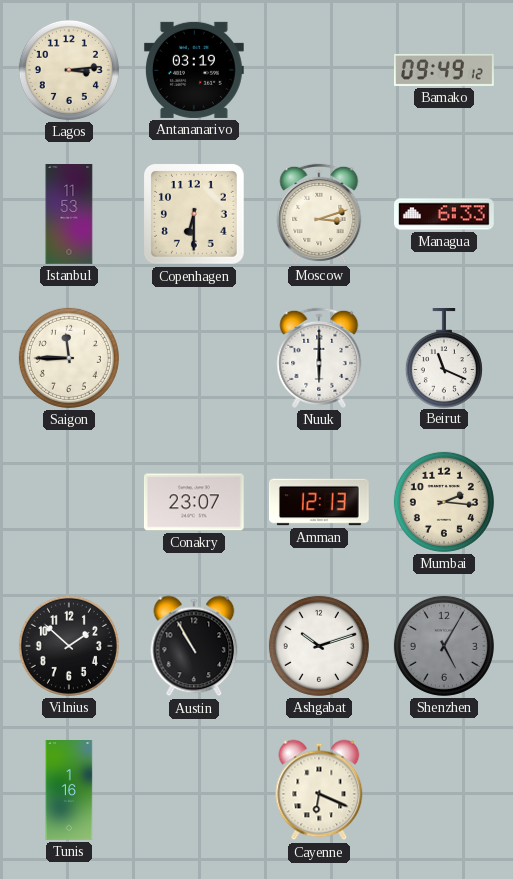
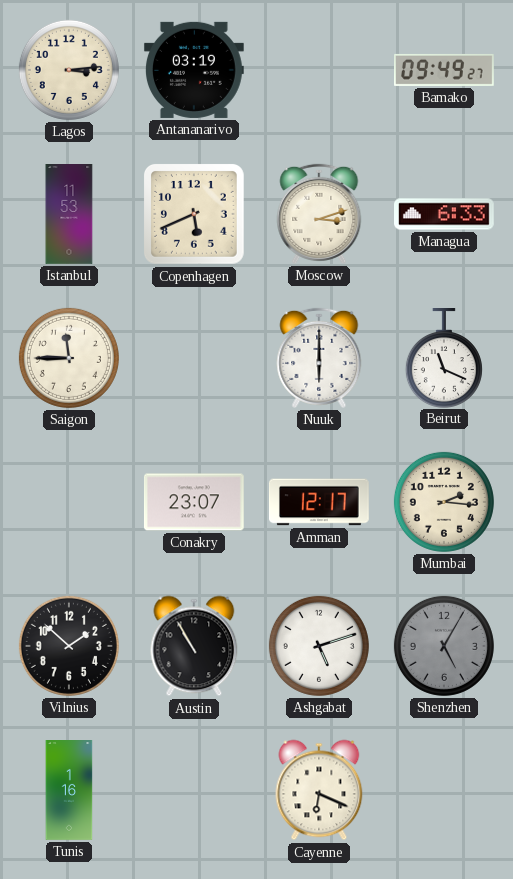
Bamako: 09:49:12 -> 09:49:27 (445, 70)
Copenhagen: 6:30 -> 5:41 (194, 214)
Amman: 12:13 -> 12:17 (320, 502)
Ashgabat: 10:12 -> 5:12 (319, 646)
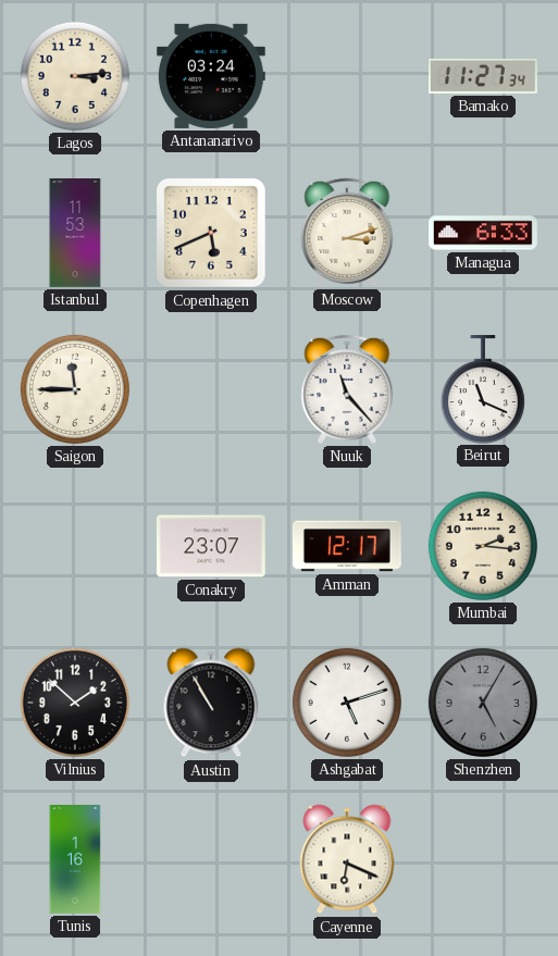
Antananarivo: 03:19 -> 03:24 (211, 76)
Bamako: 09:49 -> 11:27 (484, 76)
Nuuk: 6:00 -> 11:23 (347, 389)
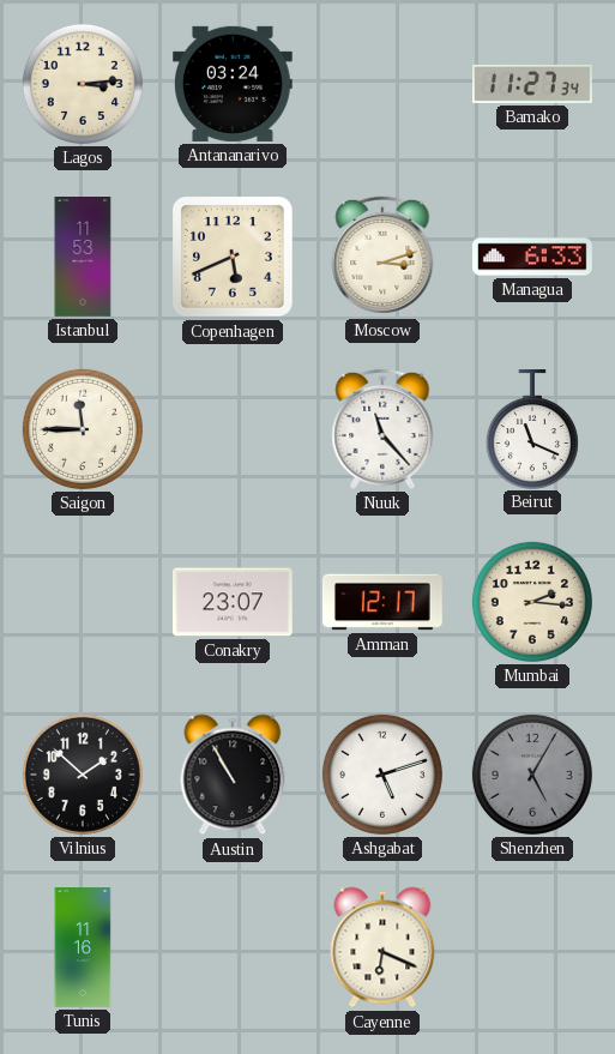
Tunis: 1:16 -> 11:16 (83, 947)
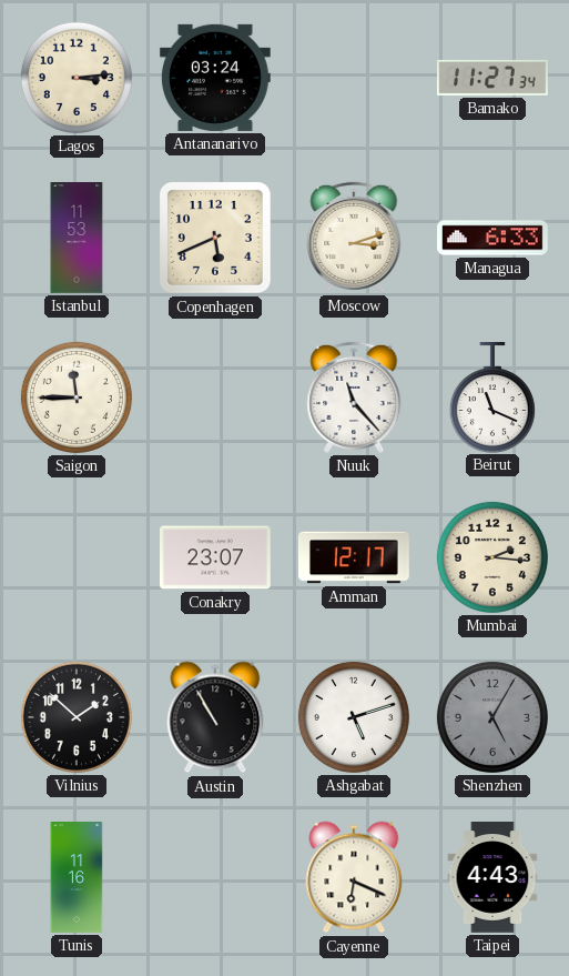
Taipei: none -> 4:43 (492, 878)
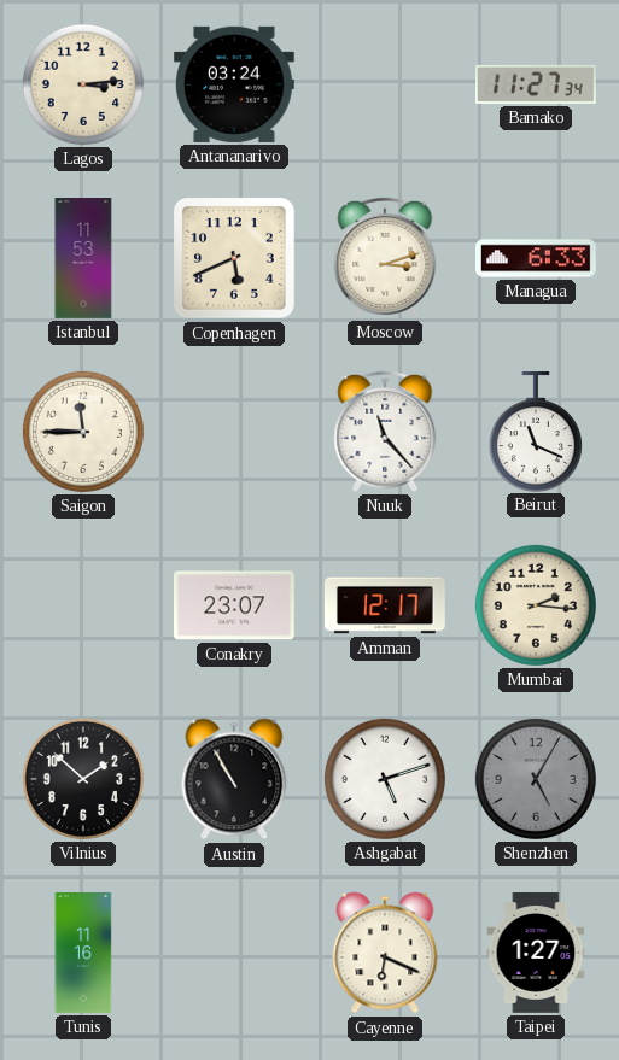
Taipei: 4:43 -> 1:27 (536, 954)
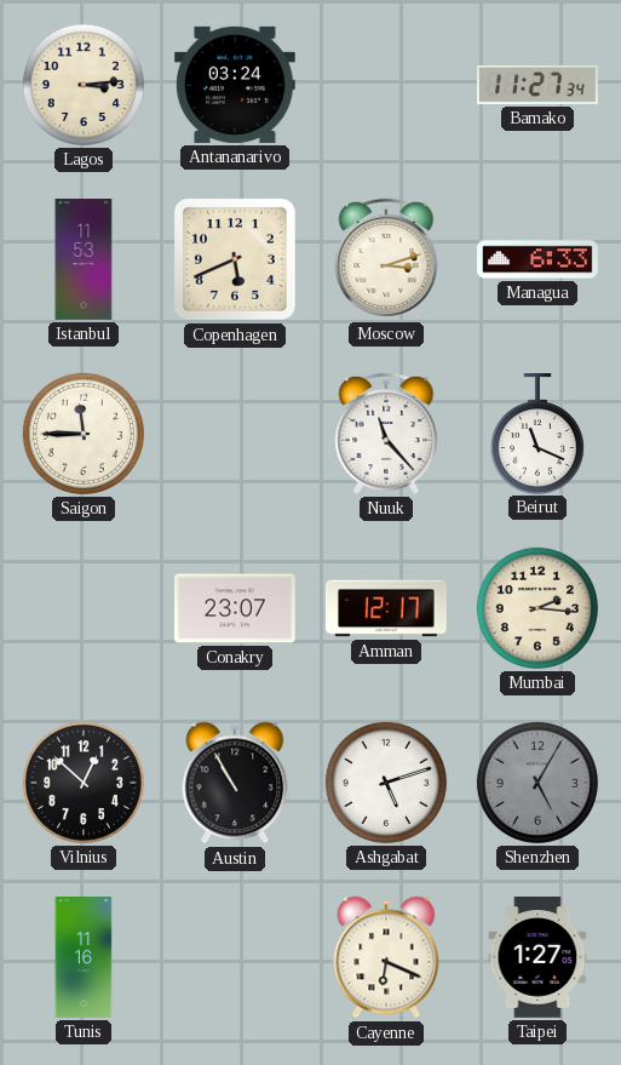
Vilnius: 1:52 -> 12:52 (84, 783)
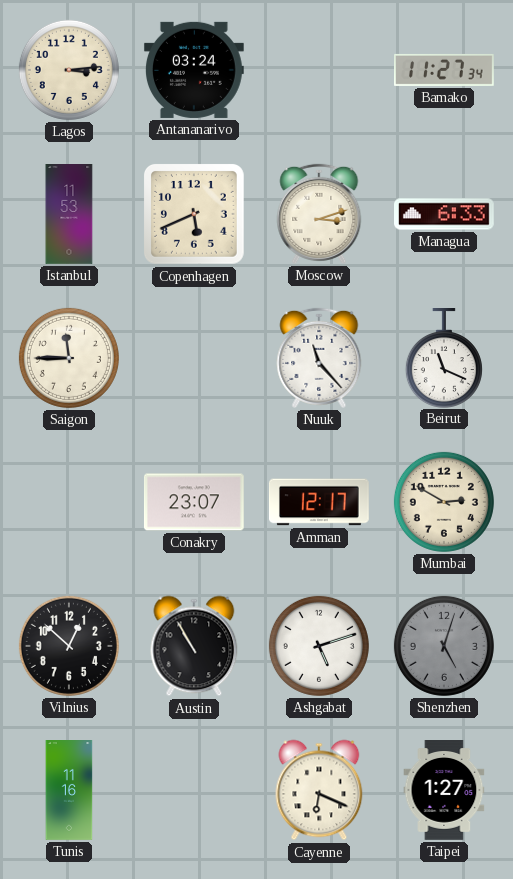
Mumbai: 2:16 -> 2:50 (444, 502)
Shenzhen: 5:05 -> 5:03 (444, 646)
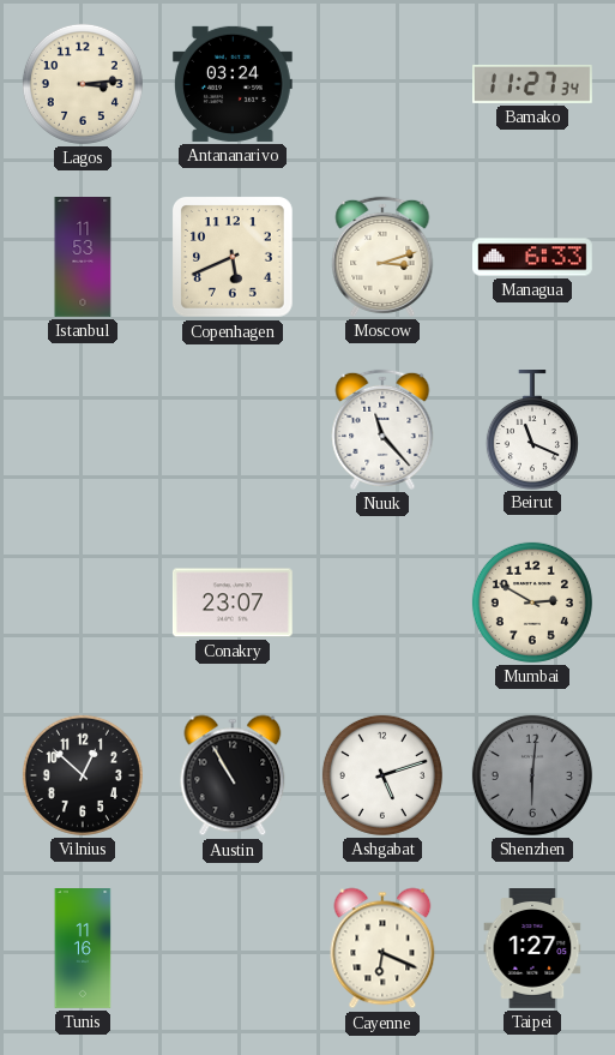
Saigon: 11:45 -> none (69, 358)
Amman: 12:17 -> none (320, 502)
Shenzhen: 5:03 -> 6:01 (532, 775)
